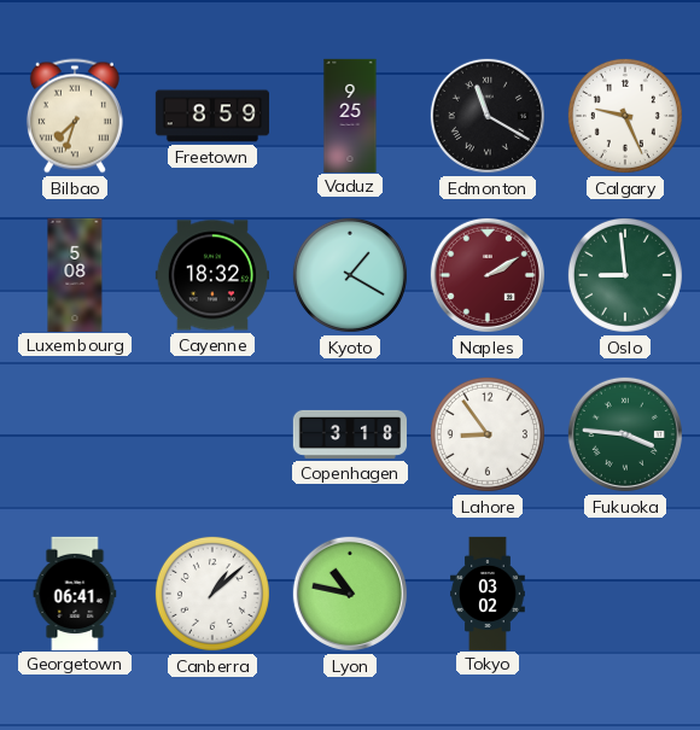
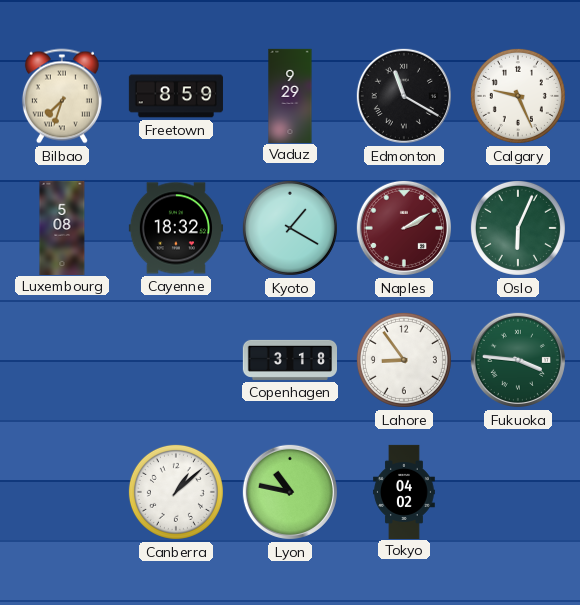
Vaduz: 9:25 -> 9:29 (290, 95)
Oslo: 8:59 -> 6:04 (518, 228)
Georgetown: 06:41 -> none (75, 592)
Tokyo: 03:02 -> 04:02 (404, 491)
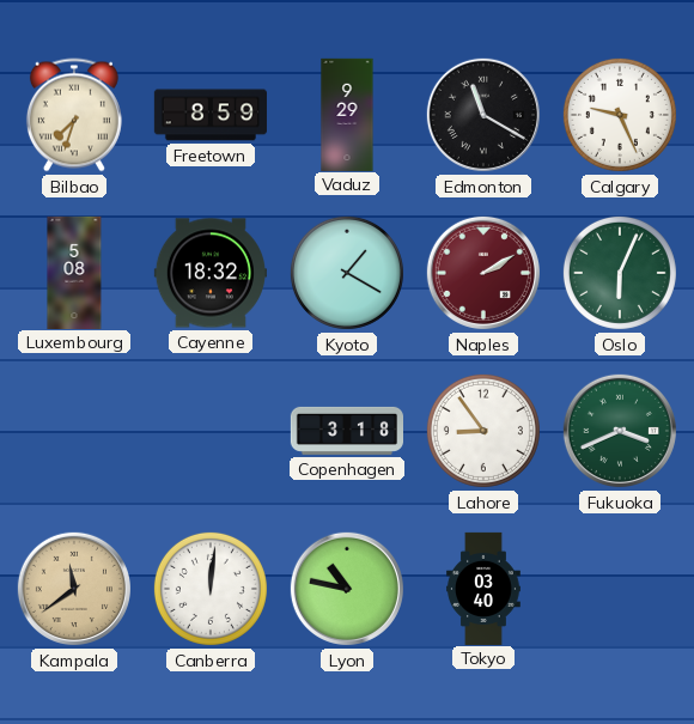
Fukuoka: 3:46 -> 3:41 (620, 431)
Kampala: none -> 11:39 (74, 589)
Canberra: 1:08 -> 12:01 (211, 589)
Tokyo: 04:02 -> 03:40 (483, 588)
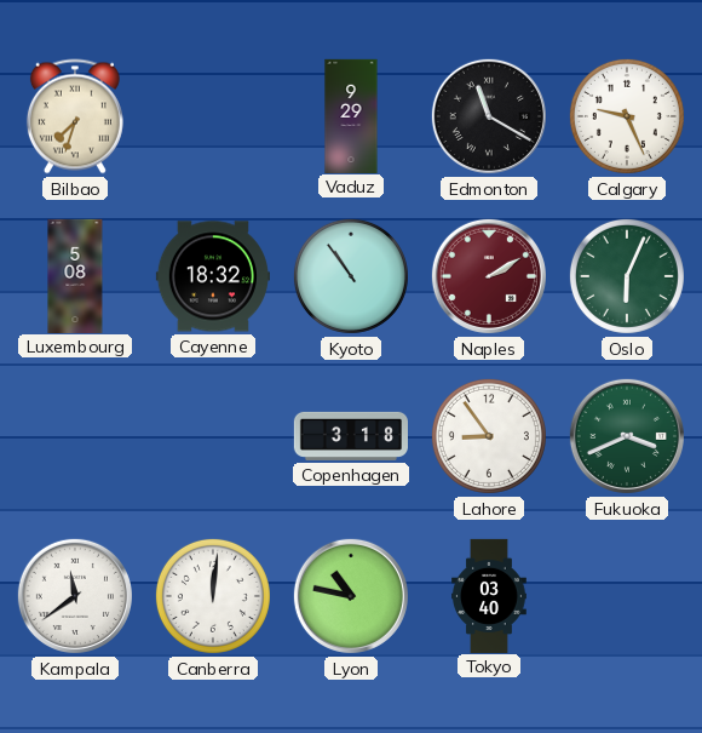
Freetown: 8:59 -> none (211, 115)
Kyoto: 1:20 -> 10:54 (351, 276)
Kampala dial: champagne -> white (75, 596)
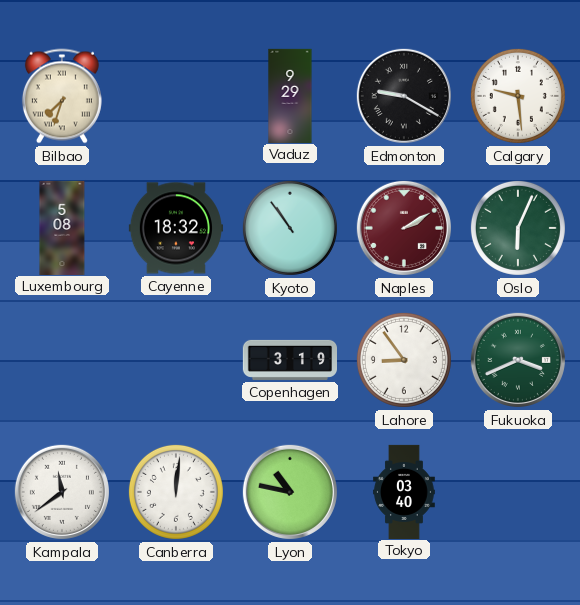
Edmonton: 11:20 -> 9:20 (404, 96)
Calgary: 9:26 -> 9:29 (518, 96)
Copenhagen: 3:18 -> 3:19 (289, 360)
